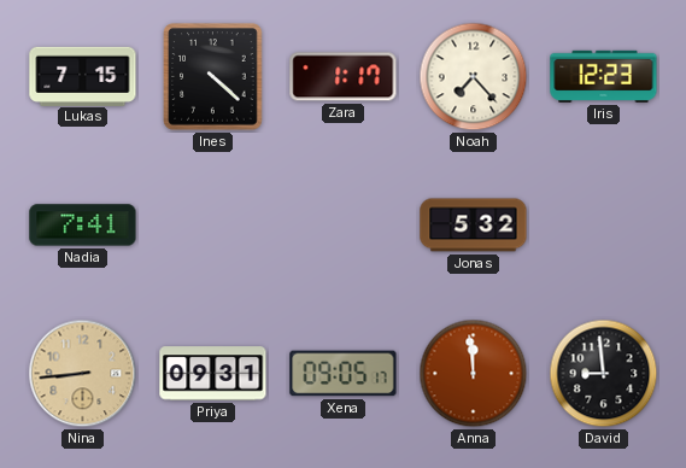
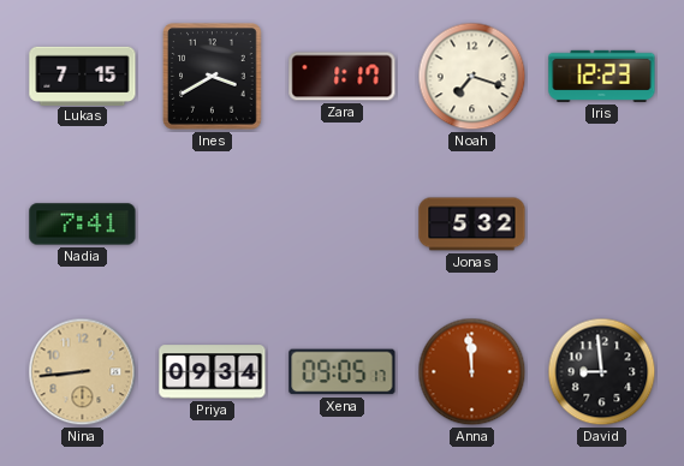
Ines: 4:22 -> 3:40 (213, 77)
Noah: 7:23 -> 7:18 (472, 77)
Priya: 09:31 -> 09:34 (213, 372)
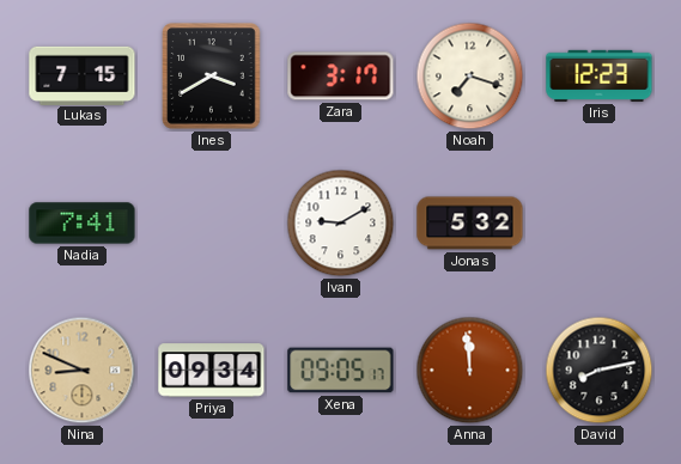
Zara: 1:17 -> 3:17 (341, 77)
Ivan: none -> 9:10 (341, 224)
Nina: 8:44 -> 8:49 (83, 371)
David: 8:59 -> 8:13 (600, 371)
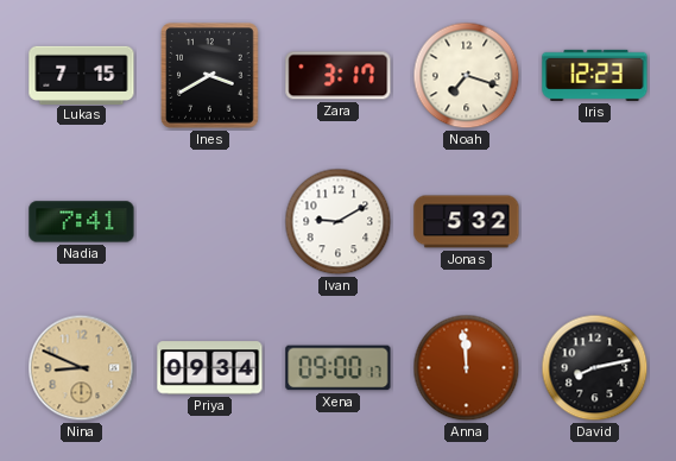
Xena: 09:05 -> 09:00 (339, 368)
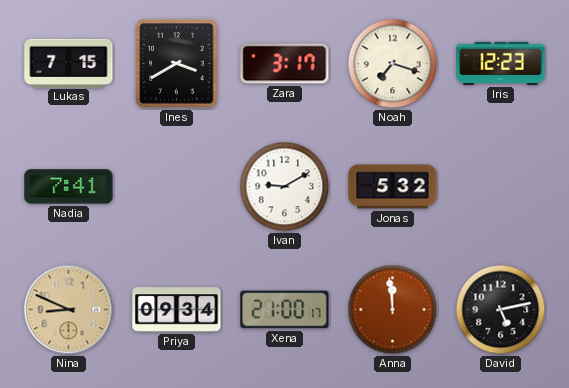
Xena: 09:00 -> 21:00 (285, 310)
David: 8:13 -> 5:13 (501, 310)
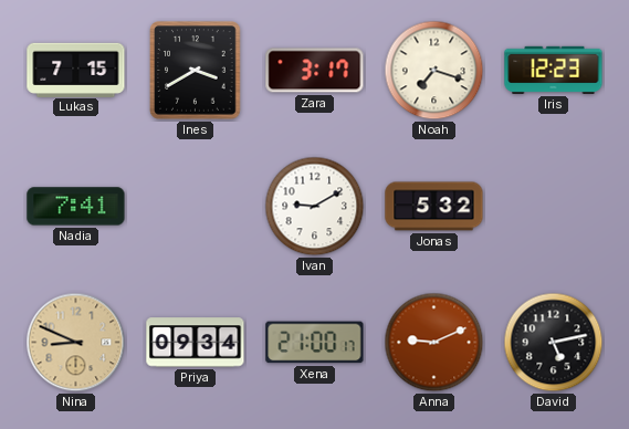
Anna: 11:59 -> 9:11 (434, 343)
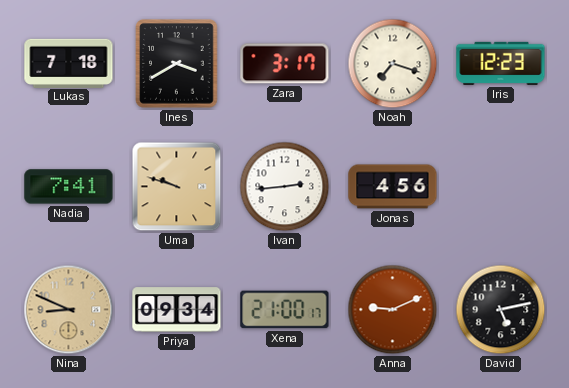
Lukas: 7:15 -> 7:18 (69, 63)
Uma: none -> 9:48 (177, 187)
Ivan: 9:10 -> 2:44 (285, 187)
Jonas: 5:32 -> 4:56 (393, 187)
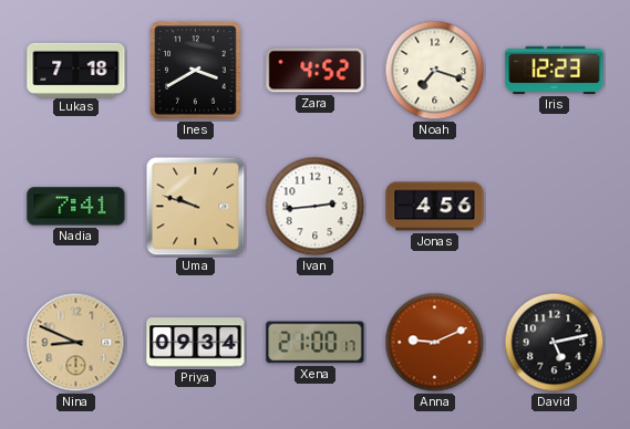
Zara: 3:17 -> 4:52 (316, 71)
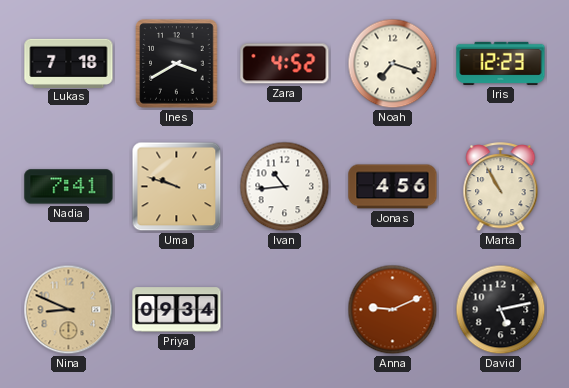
Ivan: 2:44 -> 10:44 (285, 187)
Marta: none -> 10:55 (501, 187)
Xena: 21:00 -> none (316, 343)
